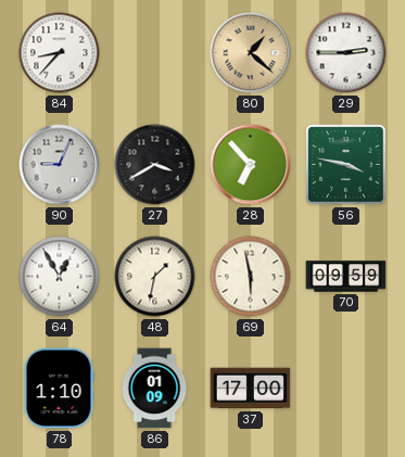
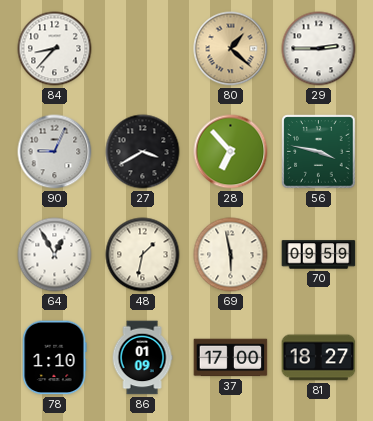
81: none -> 18:27 (319, 358)
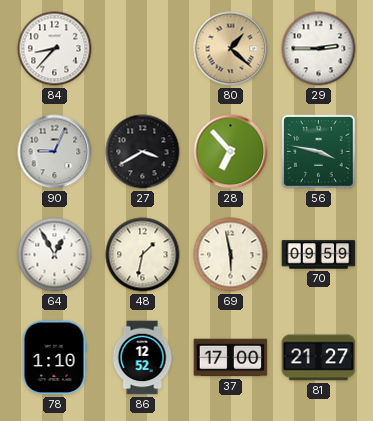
86: 01:09 -> 12:52 (142, 358)
81: 18:27 -> 21:27 (319, 358)
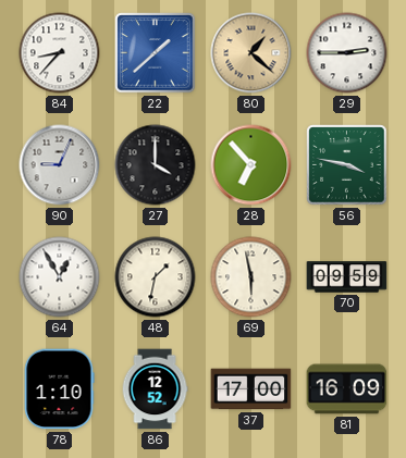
22: none -> 1:38 (156, 53)
27: 3:40 -> 4:00 (156, 165)
81: 21:27 -> 16:09 (347, 389)
